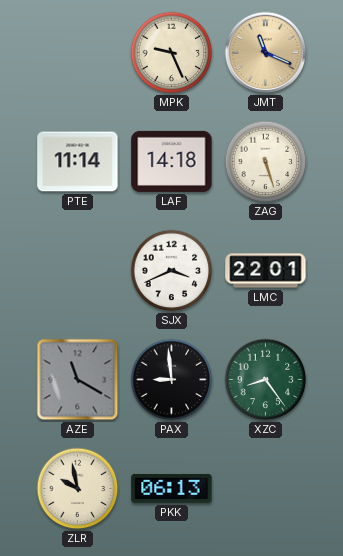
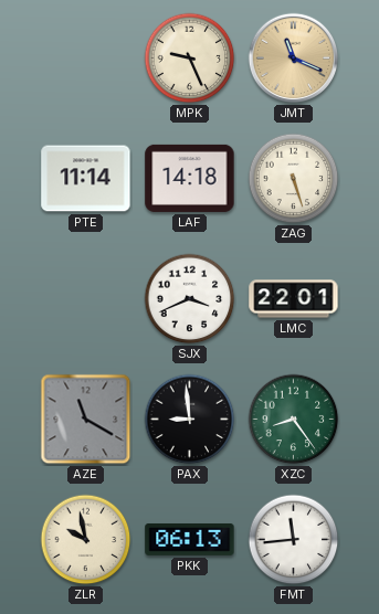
FMT: none -> 11:44 (294, 540)
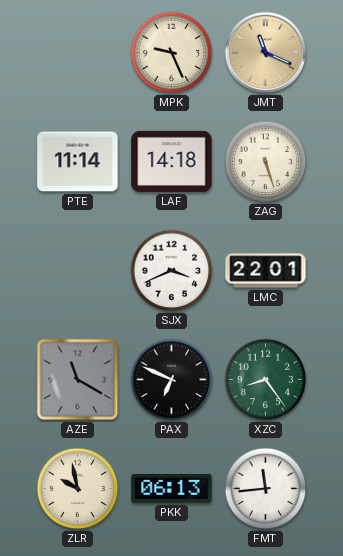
PAX: 8:59 -> 6:49 (172, 380)
